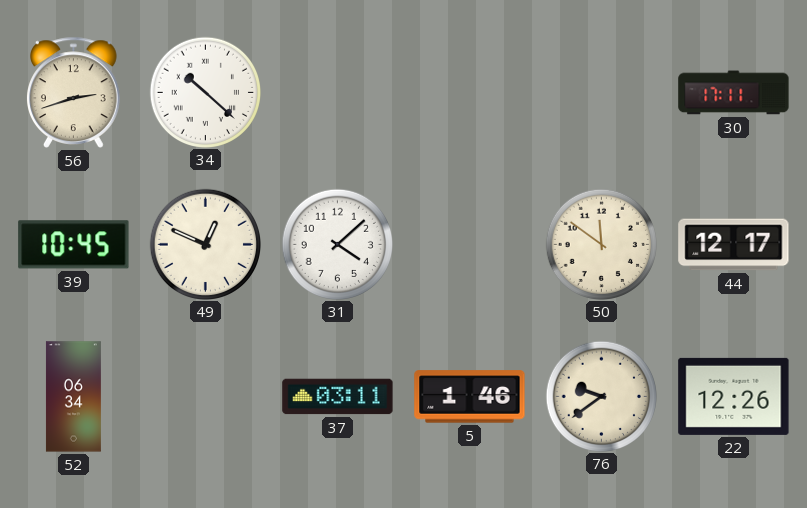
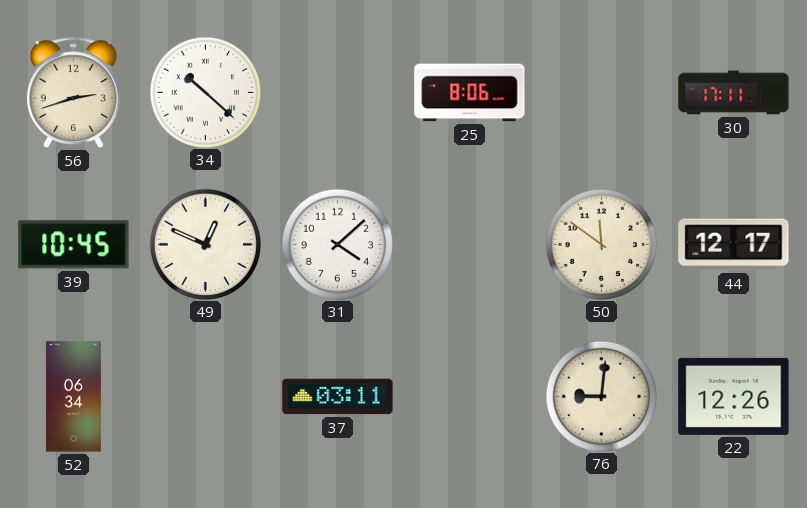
25: none -> 8:06 (470, 93)
5: 1:46 -> none (470, 397)
76: 9:39 -> 9:01 (601, 396)
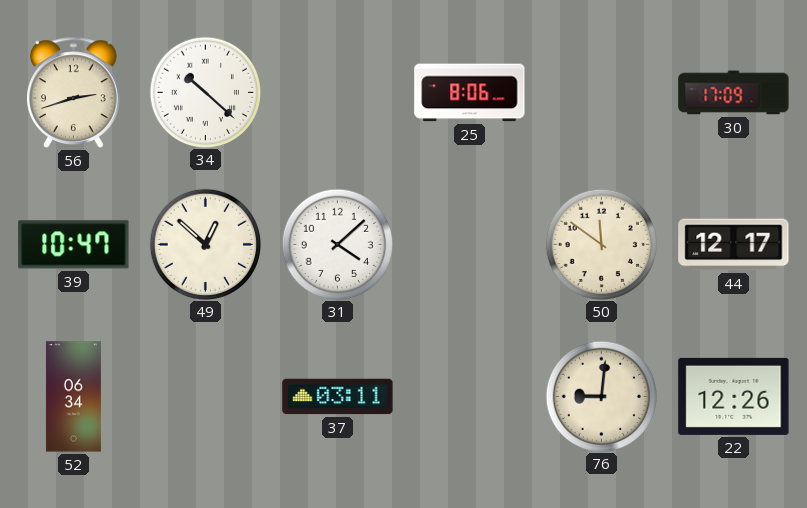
30: 17:11 -> 17:09 (734, 93)
39: 10:45 -> 10:47 (74, 245)
49: 12:49 -> 12:52 (205, 244)
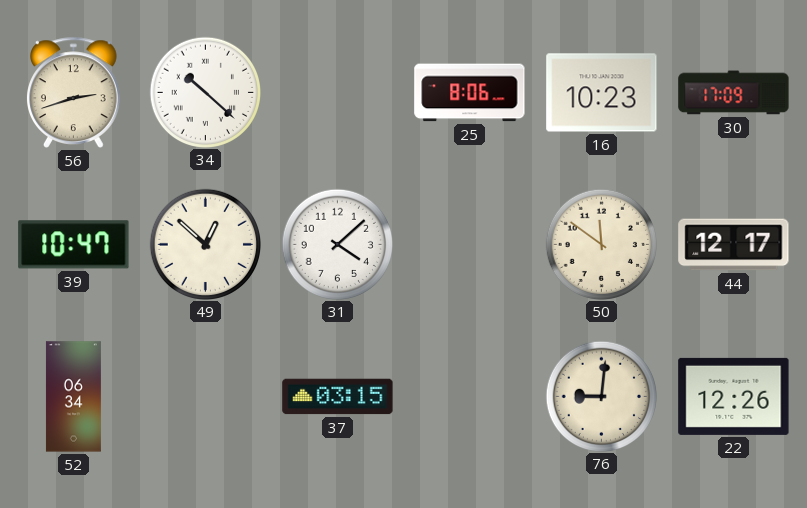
16: none -> 10:23 (602, 93)
37: 03:11 -> 03:15 (338, 397)
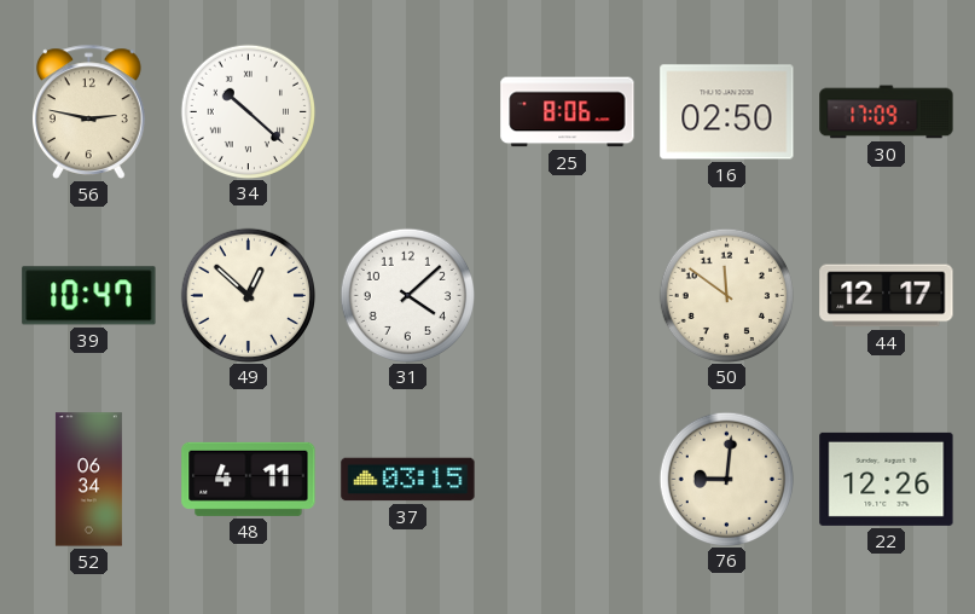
56: 2:42 -> 2:47 (89, 111)
16: 10:23 -> 02:50 (727, 112)
48: none -> 4:11 (249, 479)
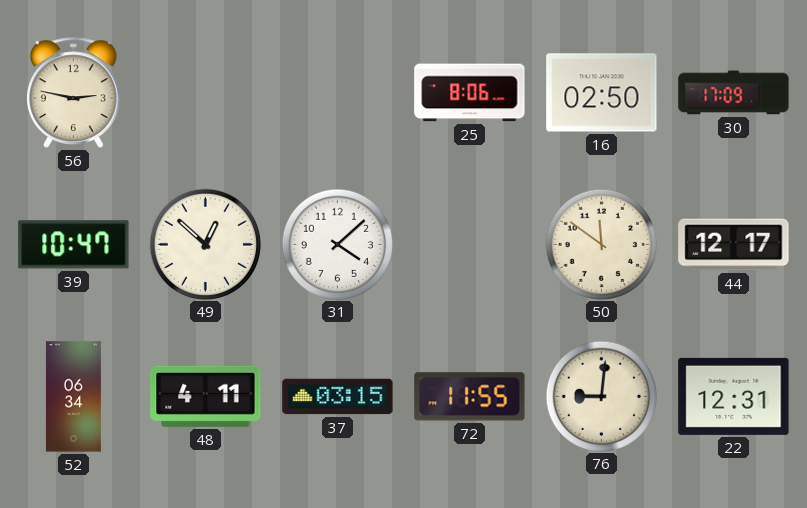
34: 10:22 -> none (248, 111)
72: none -> 11:55 (470, 397)
22: 12:26 -> 12:31 (734, 396)
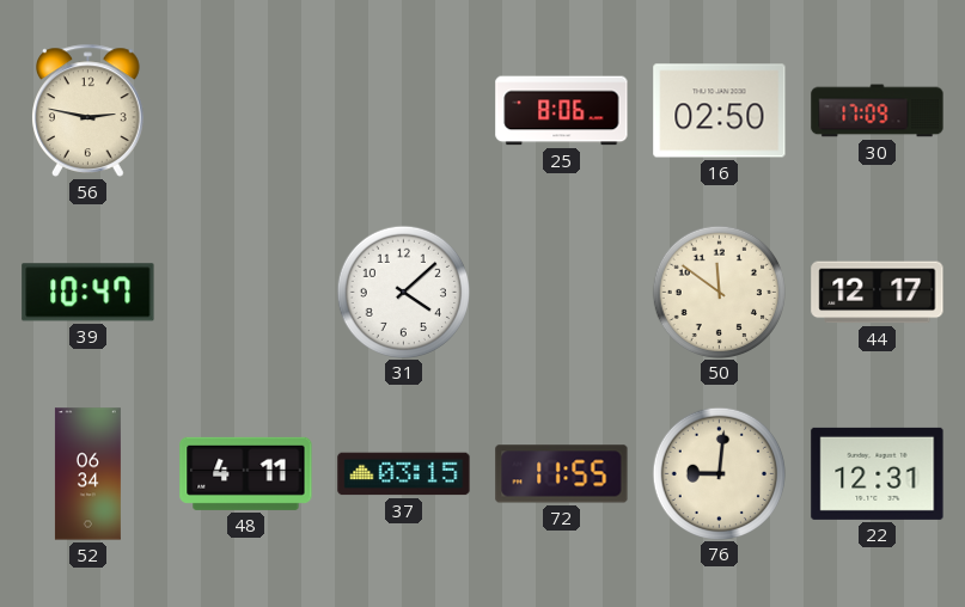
49: 12:52 -> none (205, 244)
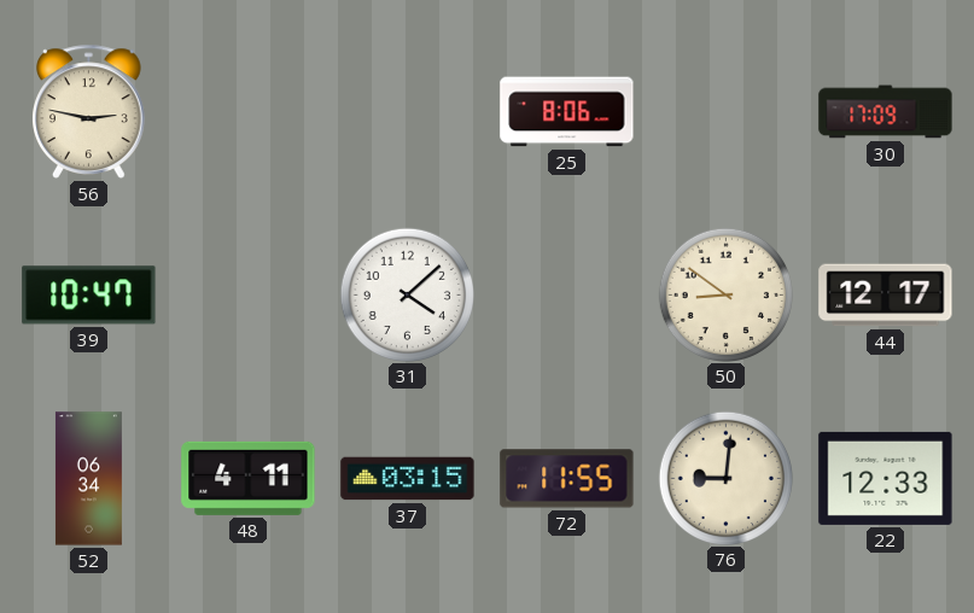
16: 02:50 -> none (720, 111)
50: 11:51 -> 8:51 (725, 294)
22: 12:31 -> 12:33 (886, 478)
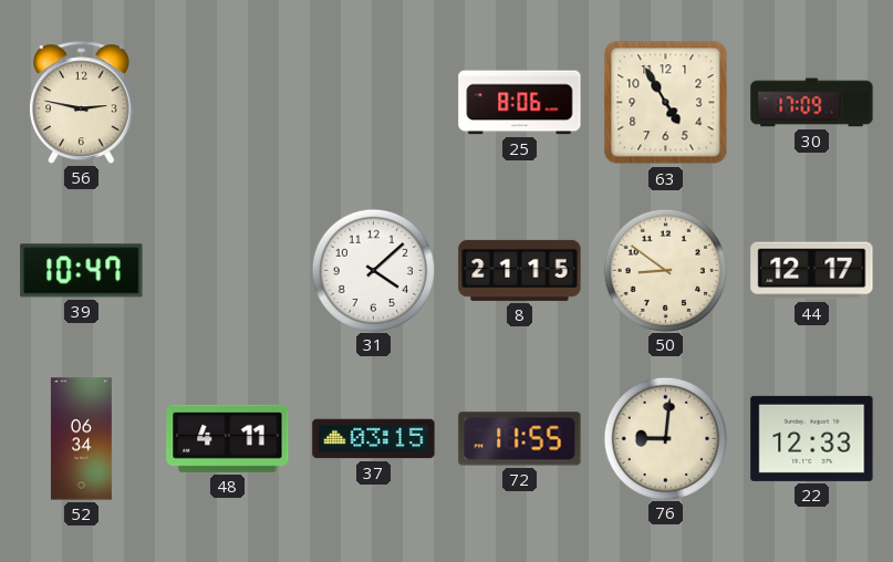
63: none -> 4:55 (666, 103)
8: none -> 21:15 (520, 270)
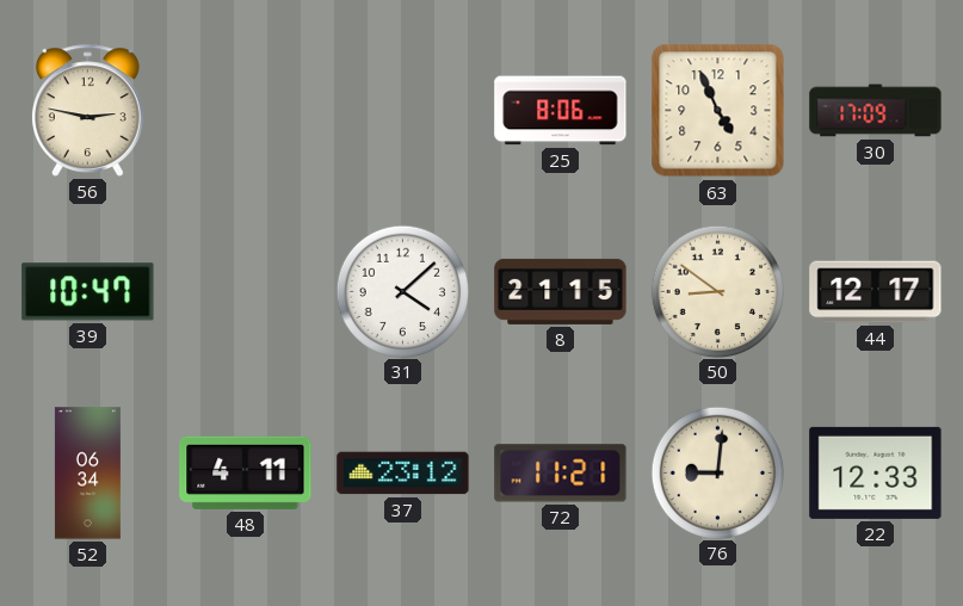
63: 4:55 -> 4:56 (718, 111)
37: 03:15 -> 23:12 (403, 474)
72: 11:55 -> 11:21 (561, 474)
